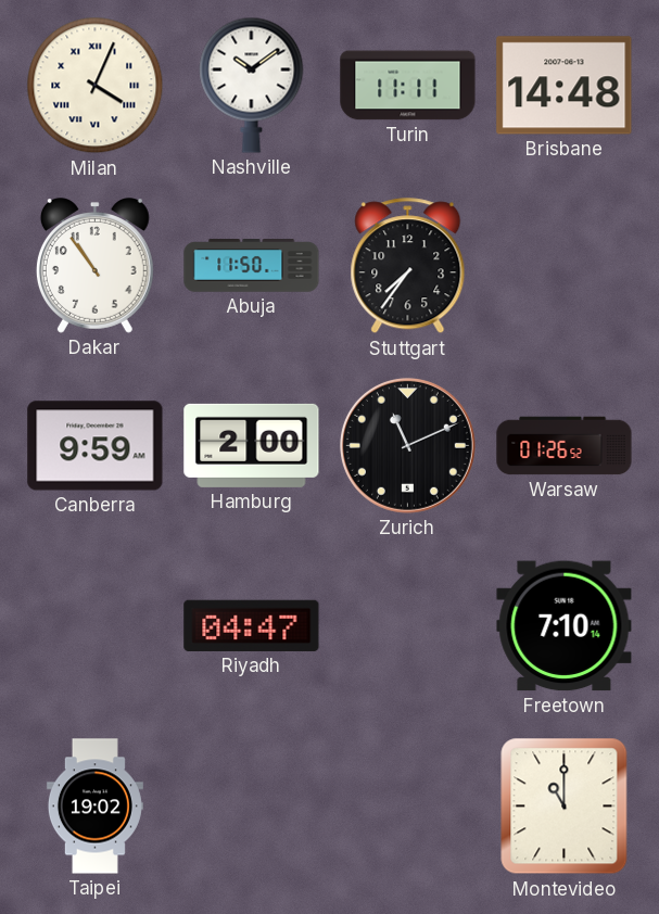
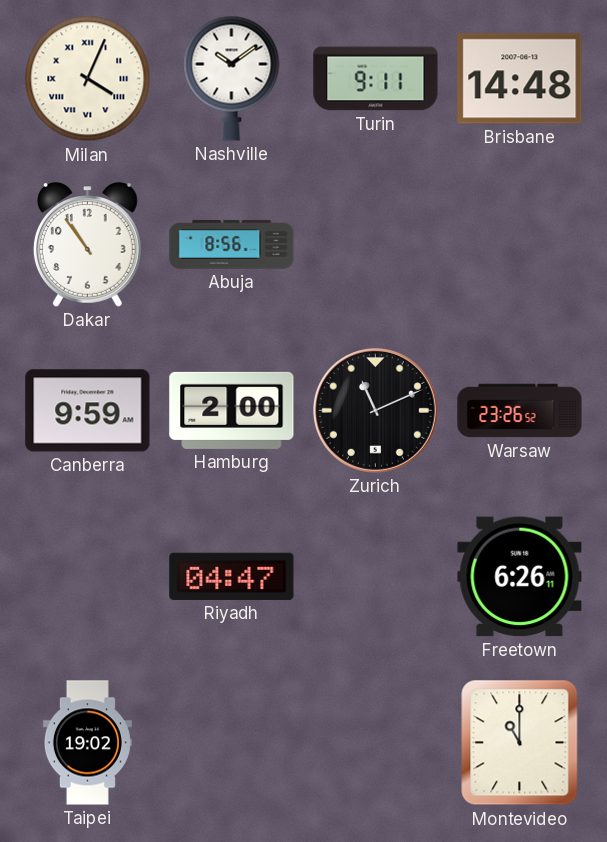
Turin: 11:11 -> 9:11 (376, 79)
Abuja: 11:50 -> 8:56 (232, 245)
Stuttgart: 7:36 -> none (408, 266)
Warsaw: 01:26 -> 23:26 (520, 411)
Freetown: 7:10 -> 6:26 (520, 577)
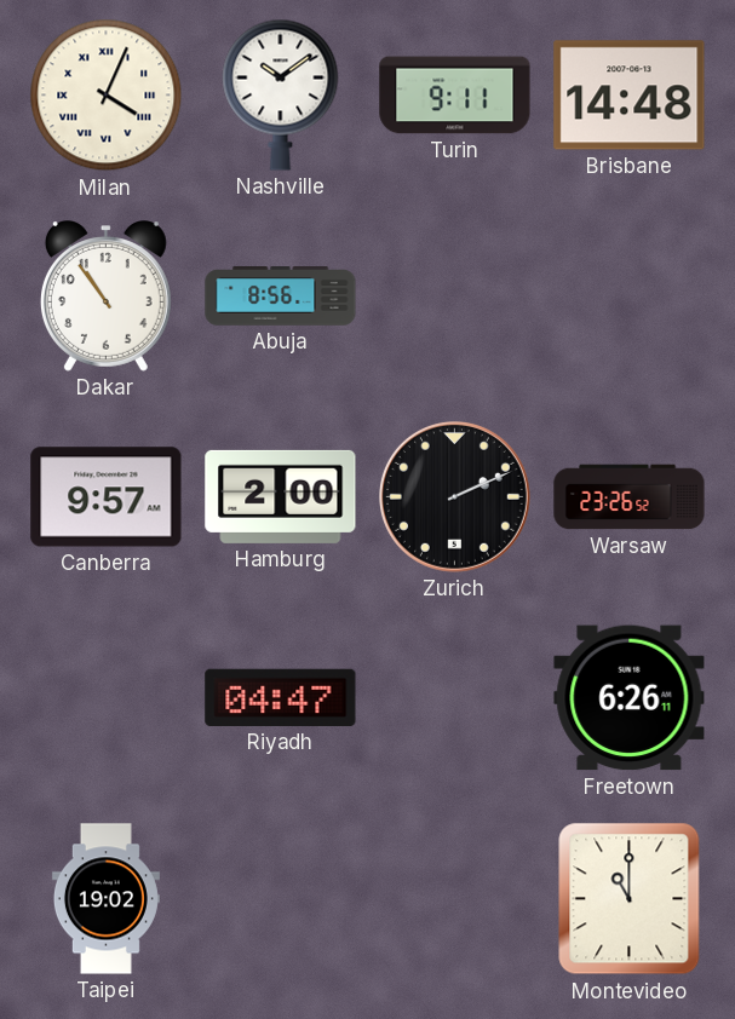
Canberra: 9:59 -> 9:57 (107, 497)
Zurich: 11:11 -> 2:11 (454, 496)
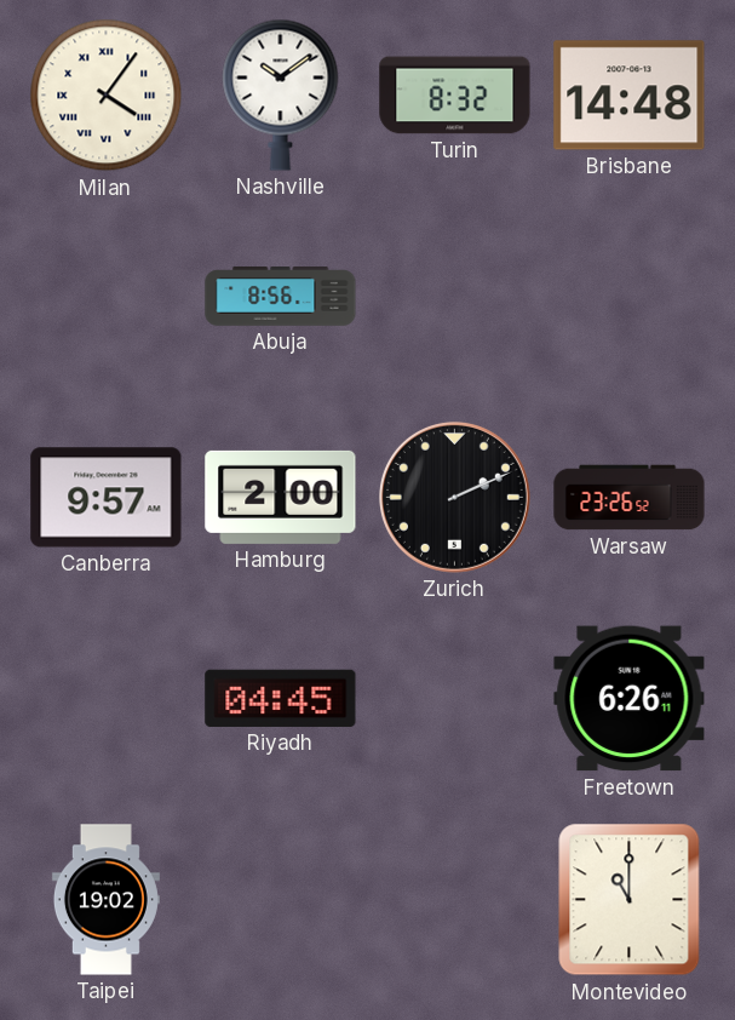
Milan: 4:04 -> 4:06 (107, 96)
Turin: 9:11 -> 8:32 (455, 96)
Dakar: 10:54 -> none (105, 297)
Riyadh: 04:47 -> 04:45 (281, 698)
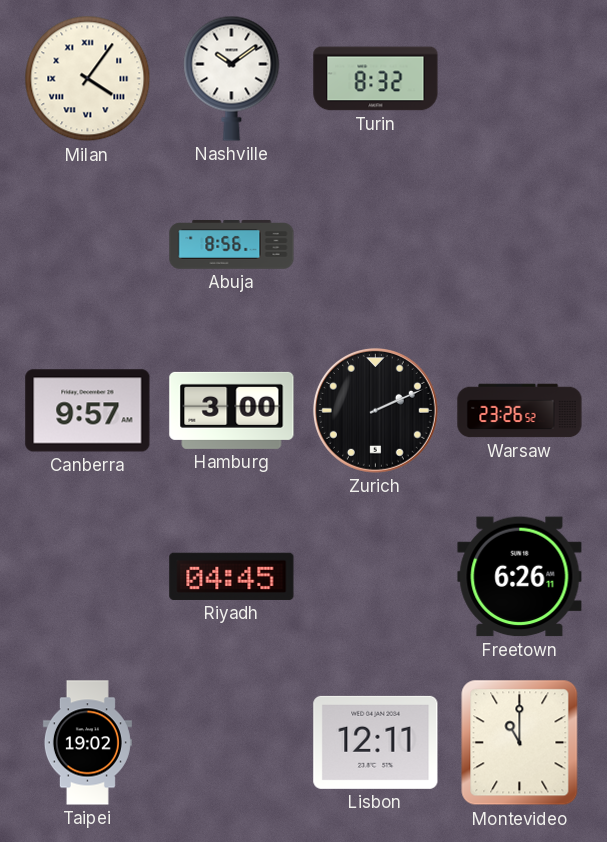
Brisbane: 14:48 -> none (630, 96)
Hamburg: 2:00 -> 3:00 (232, 410)
Lisbon: none -> 12:11 (376, 742)
